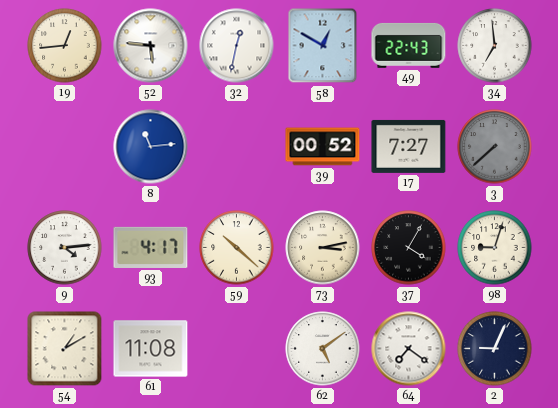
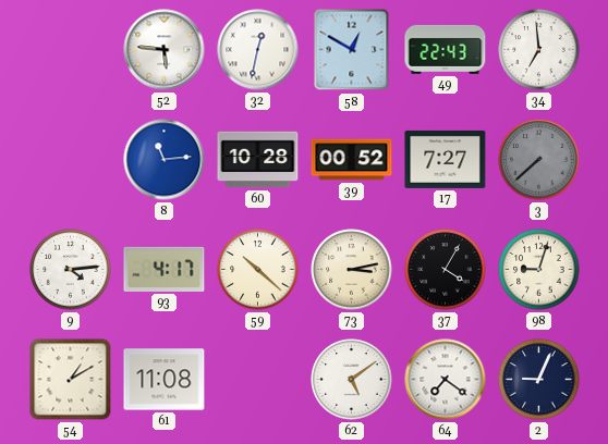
19: 12:44 -> none (65, 46)
60: none -> 10:28 (258, 160)
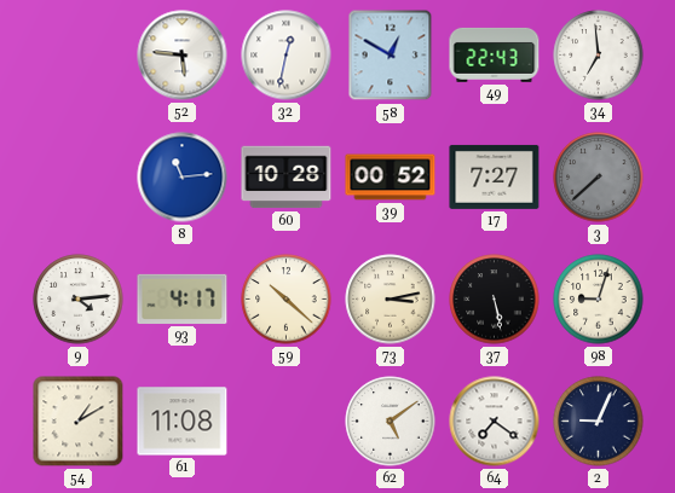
37: 4:05 -> 5:28 (495, 300)
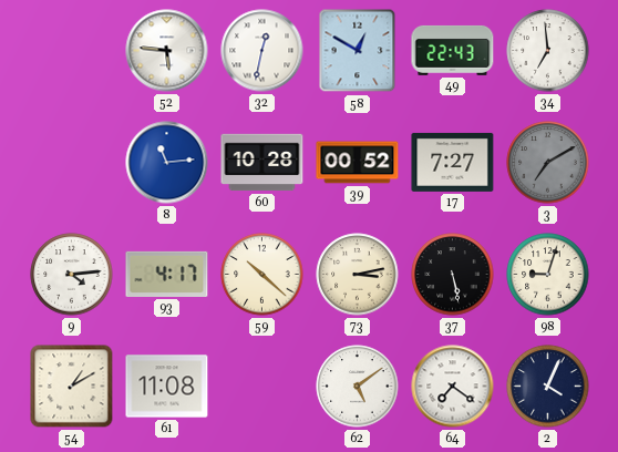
3: 7:38 -> 7:10 (548, 163)
2: 9:04 -> 4:04 (548, 387)
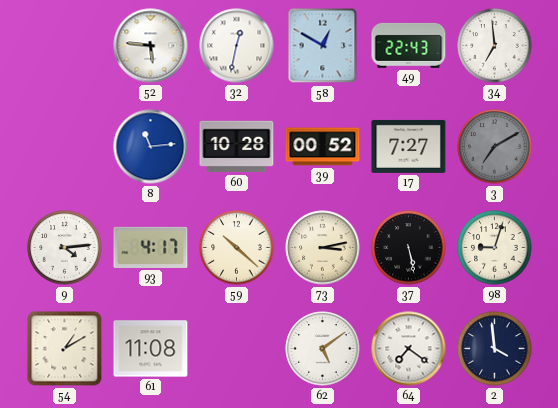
2: 4:04 -> 3:59 (495, 349)
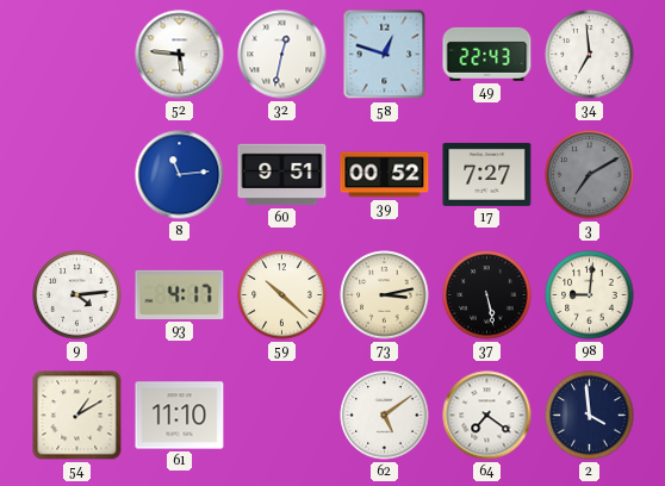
58: 12:50 -> 12:48 (385, 55)
60: 10:28 -> 9:51 (282, 175)
98: 9:03 -> 9:01 (590, 295)
61: 11:08 -> 11:10 (180, 416)
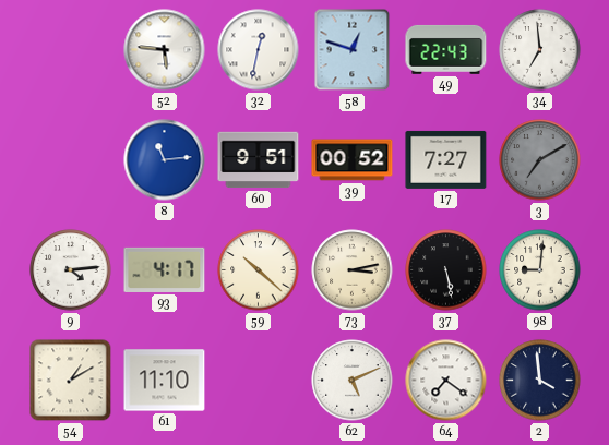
62: 5:09 -> 5:11 (353, 381)
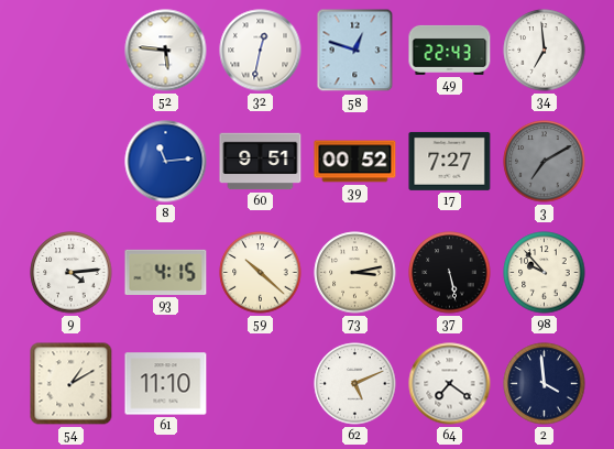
93: 4:17 -> 4:15 (166, 272)
98: 9:01 -> 9:53 (545, 273)
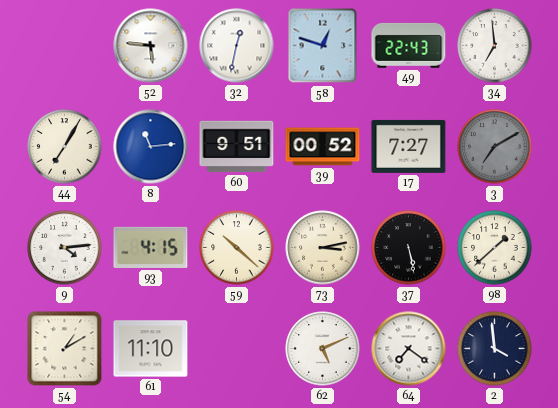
44: none -> 7:05 (65, 147)
98: 9:53 -> 1:38 (495, 248)
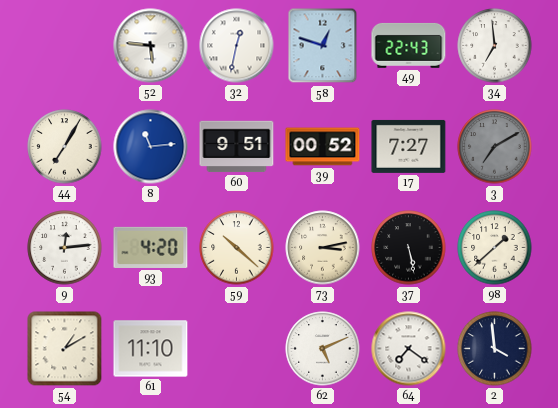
9: 4:14 -> 12:14 (65, 248)
93: 4:15 -> 4:20 (151, 247)
